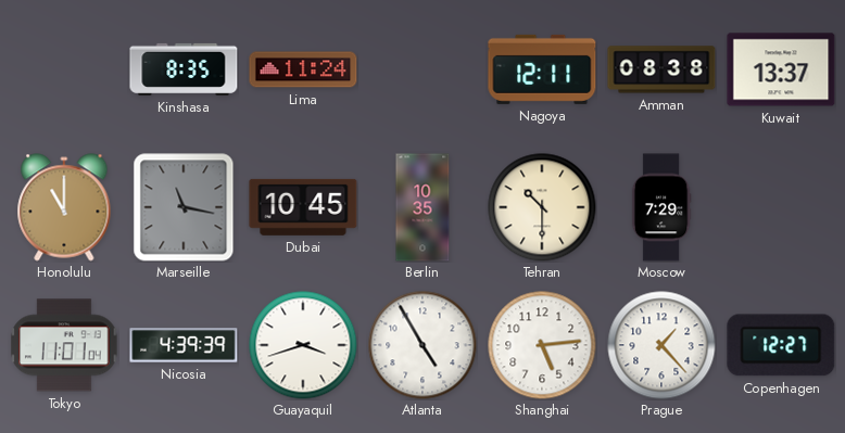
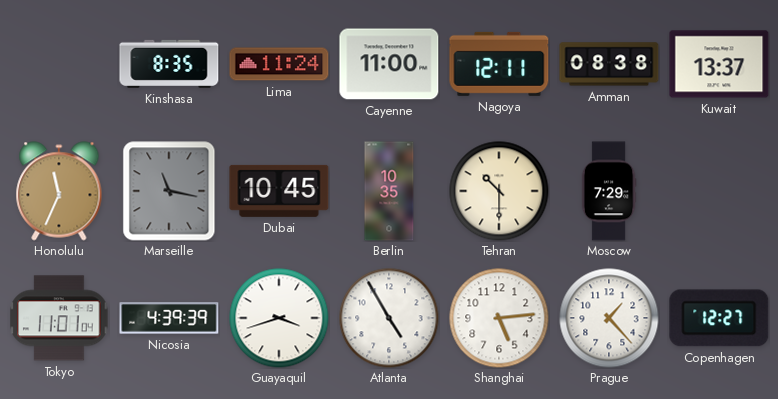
Cayenne: none -> 11:00 (389, 64)
Honolulu: 11:00 -> 11:34 (59, 191)
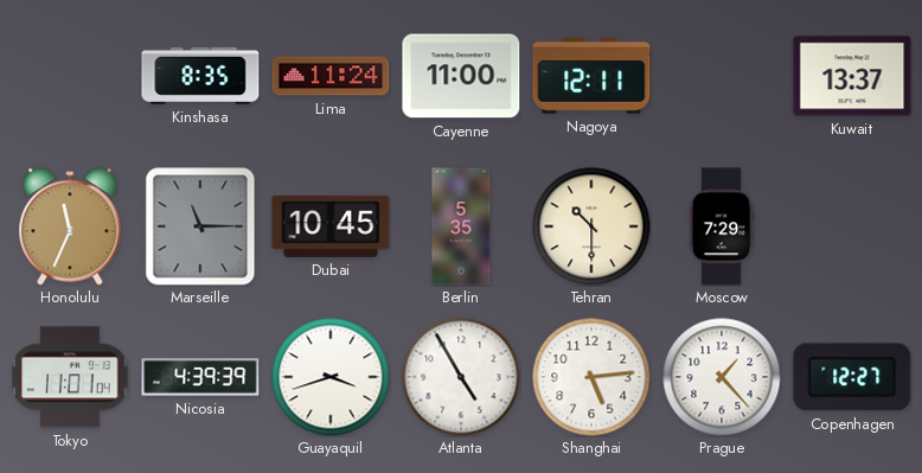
Amman: 08:38 -> none (609, 64)
Marseille: 11:17 -> 11:15 (200, 226)
Berlin: 10:35 -> 5:35 (461, 226)
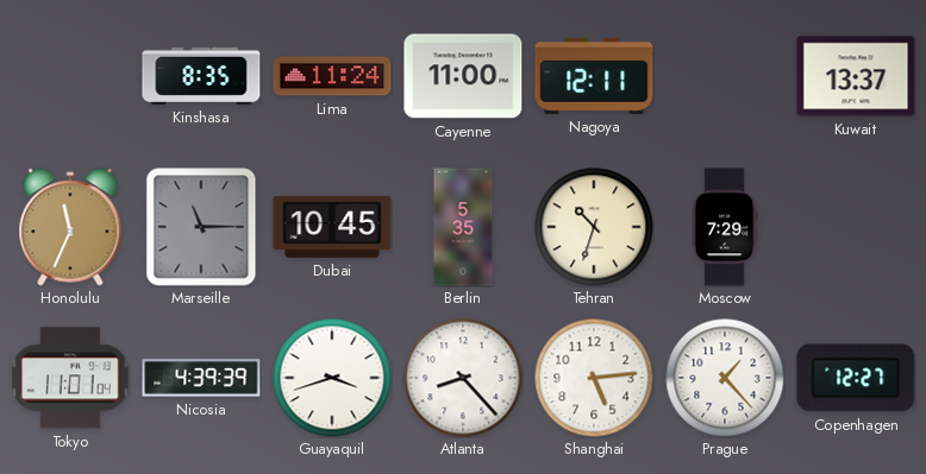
Tehran: 10:30 -> 10:33 (594, 227)
Atlanta: 4:55 -> 8:23 (463, 378)
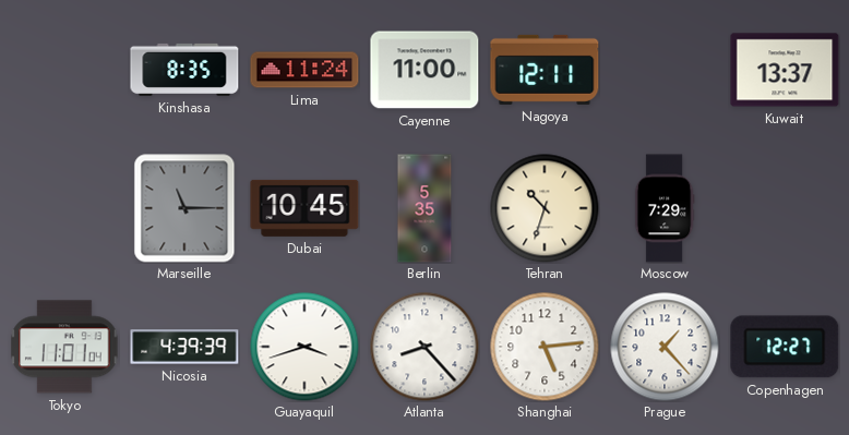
Honolulu: 11:34 -> none (70, 227)
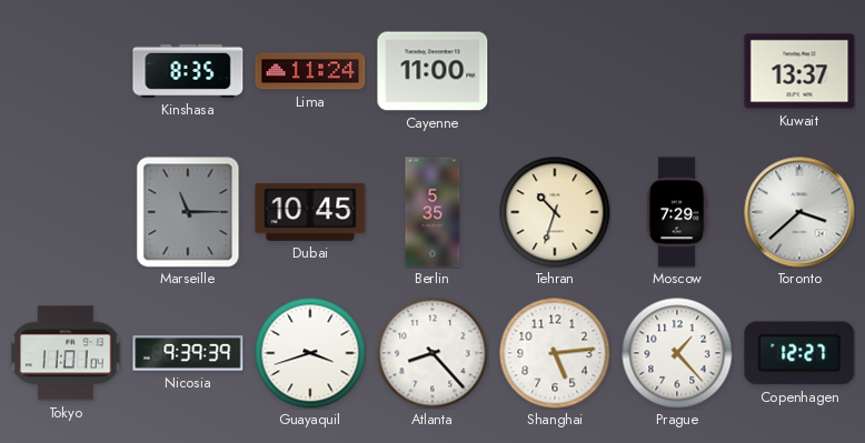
Nagoya: 12:11 -> none (545, 70)
Toronto: none -> 3:38 (799, 212)
Nicosia: 4:39 -> 9:39 (188, 353)
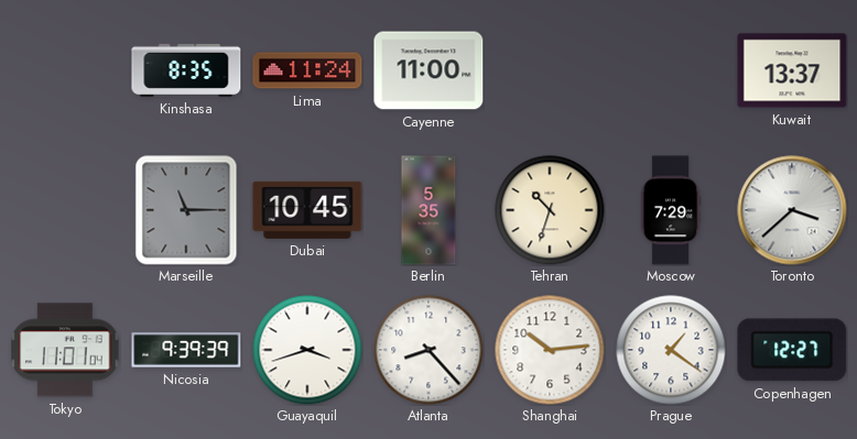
Shanghai: 5:14 -> 10:14 (550, 350)
Prague: 1:23 -> 1:21 (671, 350)
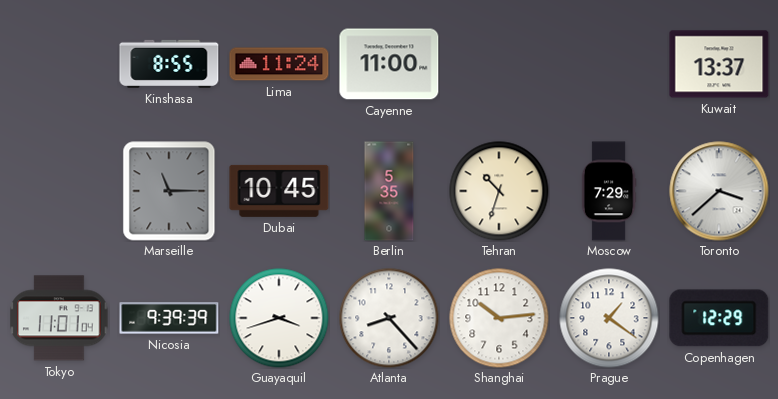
Kinshasa: 8:35 -> 8:55 (169, 64)
Copenhagen: 12:27 -> 12:29 (719, 318)
